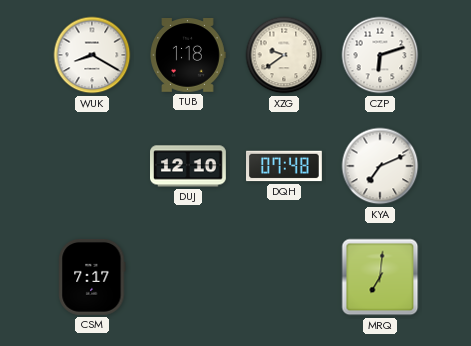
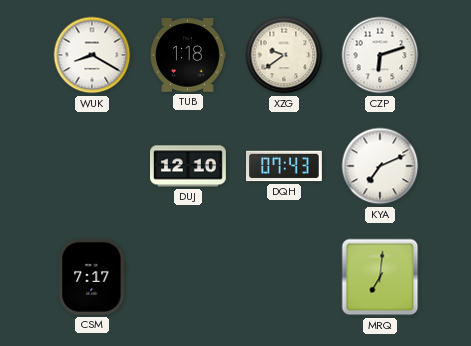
DQH: 07:48 -> 07:43 (285, 166)
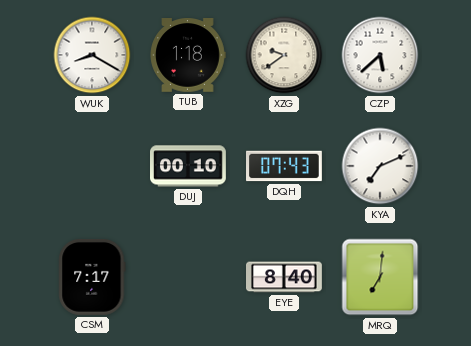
CZP: 6:12 -> 5:38 (380, 55)
DUJ: 12:10 -> 00:10 (189, 166)
EYE: none -> 8:40 (285, 277)
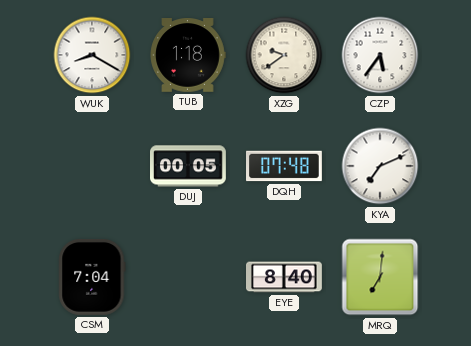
CZP: 5:38 -> 5:36 (380, 55)
DUJ: 00:10 -> 00:05 (189, 166)
DQH: 07:43 -> 07:48 (285, 166)
CSM: 7:17 -> 7:04 (92, 277)
